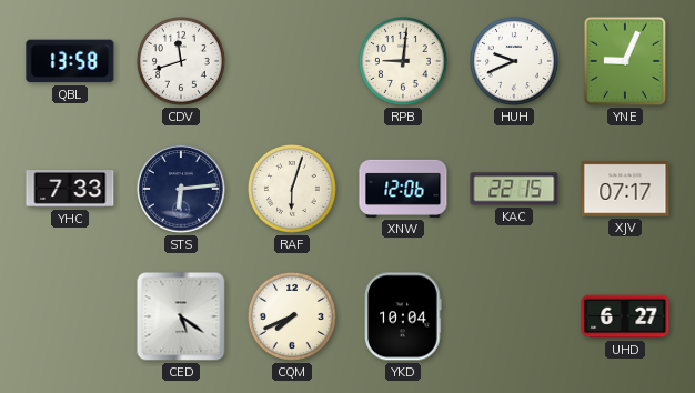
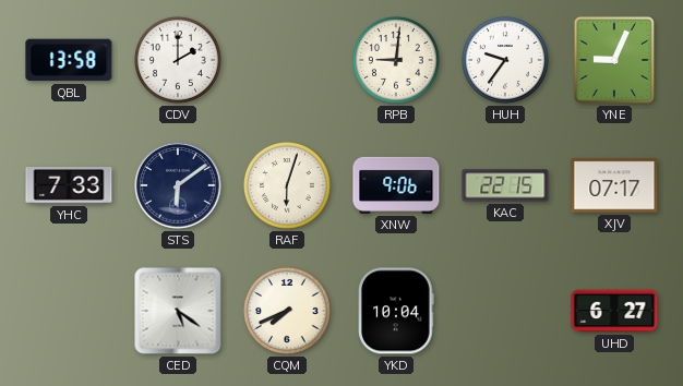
CDV: 11:42 -> 2:00 (178, 60)
HUH: 9:41 -> 9:36 (505, 60)
STS: 6:14 -> 6:09 (178, 185)
XNW: 12:06 -> 9:06 (396, 185)
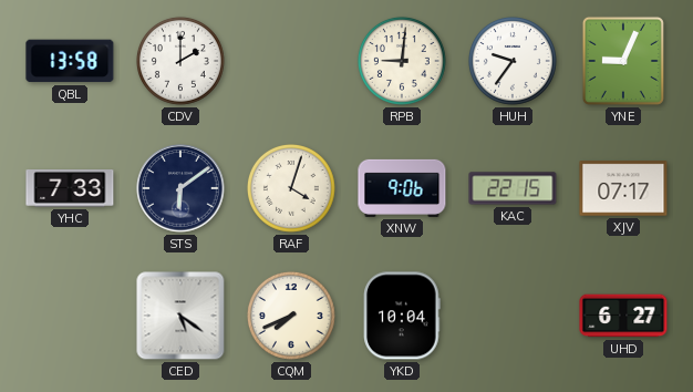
RAF: 6:03 -> 4:03 (291, 188)
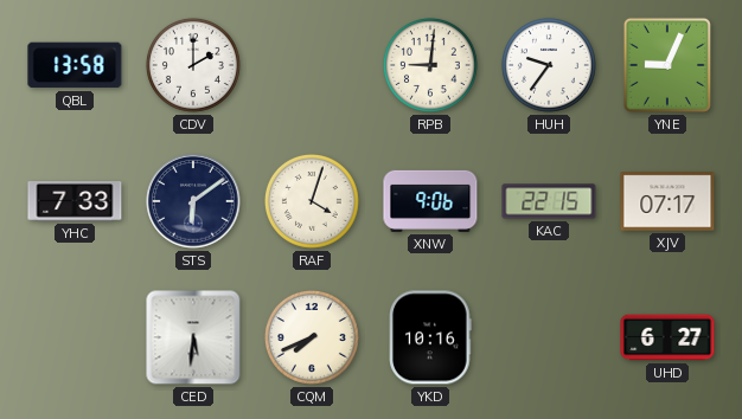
CED: 5:21 -> 5:31 (193, 337)
YKD: 10:04 -> 10:16 (430, 337)
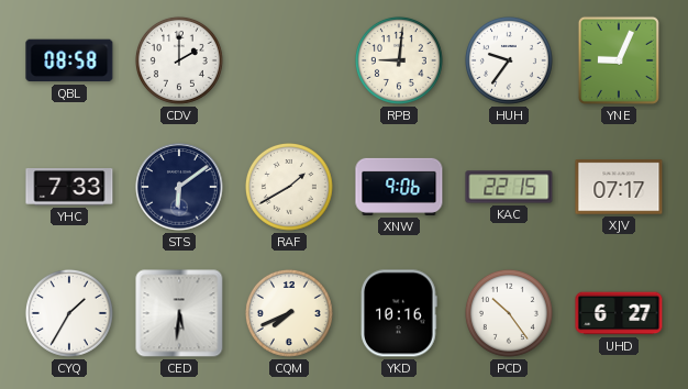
QBL: 13:58 -> 08:58 (69, 60)
RAF: 4:03 -> 1:40 (289, 187)
CYQ: none -> 1:35 (69, 313)
PCD: none -> 10:24 (509, 313)
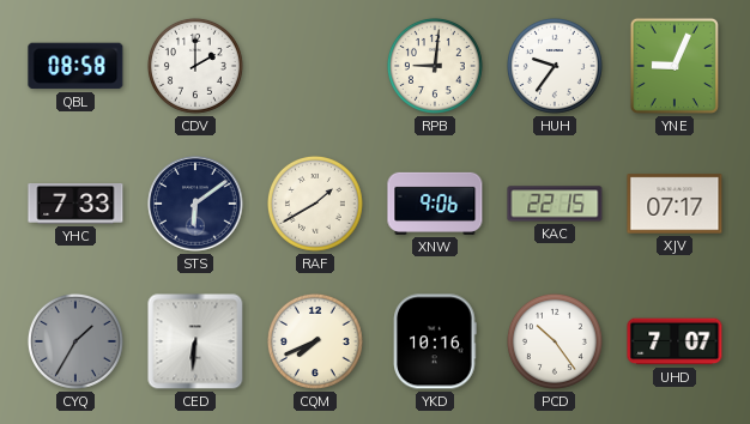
CYQ dial: white -> grey (75, 341)
CED: 5:31 -> 6:31 (195, 341)
UHD: 6:27 -> 7:07 (675, 341)
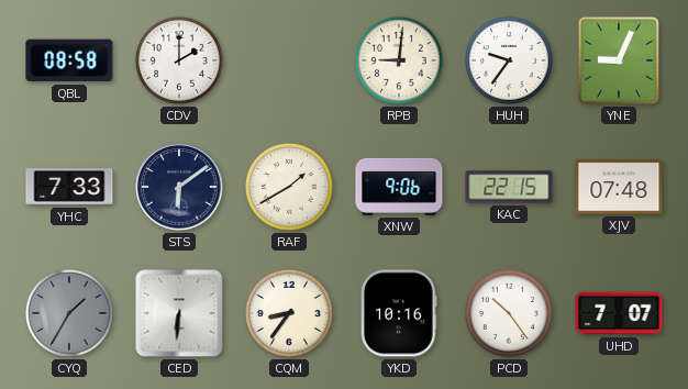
XJV: 07:17 -> 07:48 (619, 187)
CQM: 7:41 -> 8:36 (289, 313)
